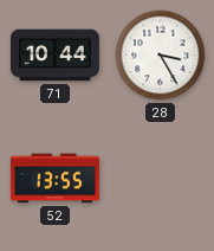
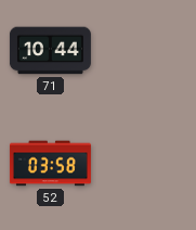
28: 3:25 -> none (161, 56)
52: 13:55 -> 03:58 (50, 164)
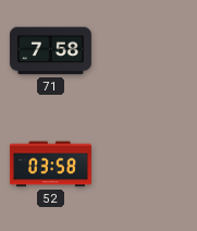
71: 10:44 -> 7:58 (50, 51)
